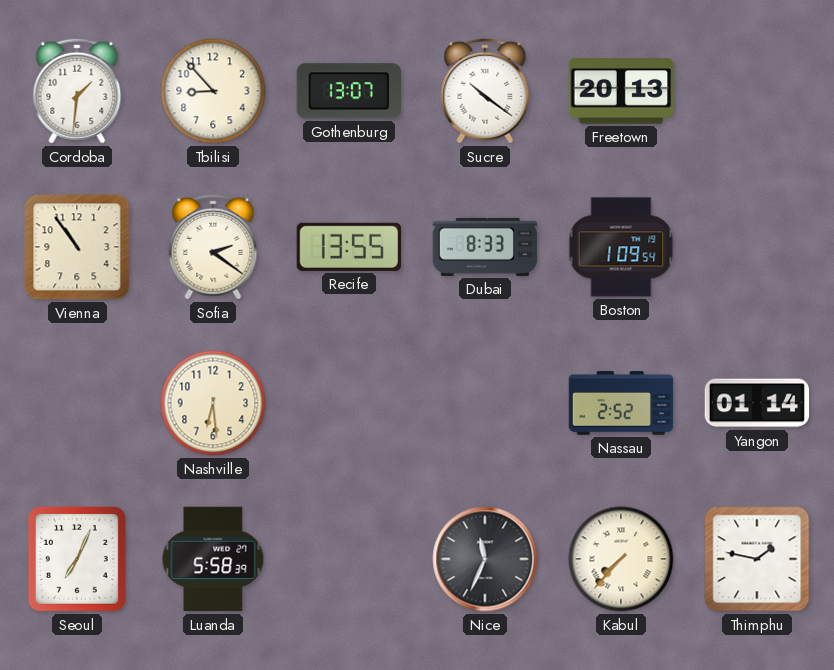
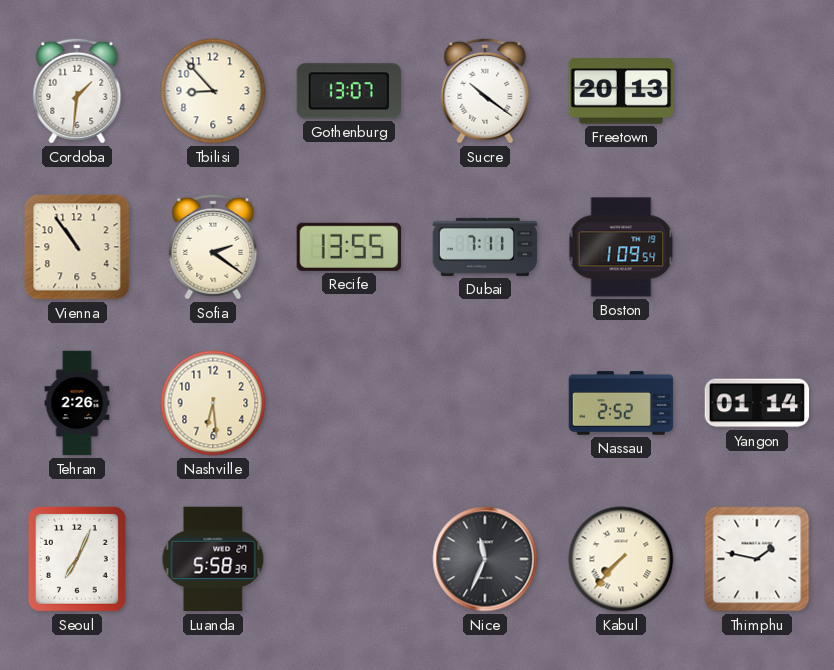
Dubai: 8:33 -> 7:11 (485, 247)
Tehran: none -> 2:26 (77, 403)
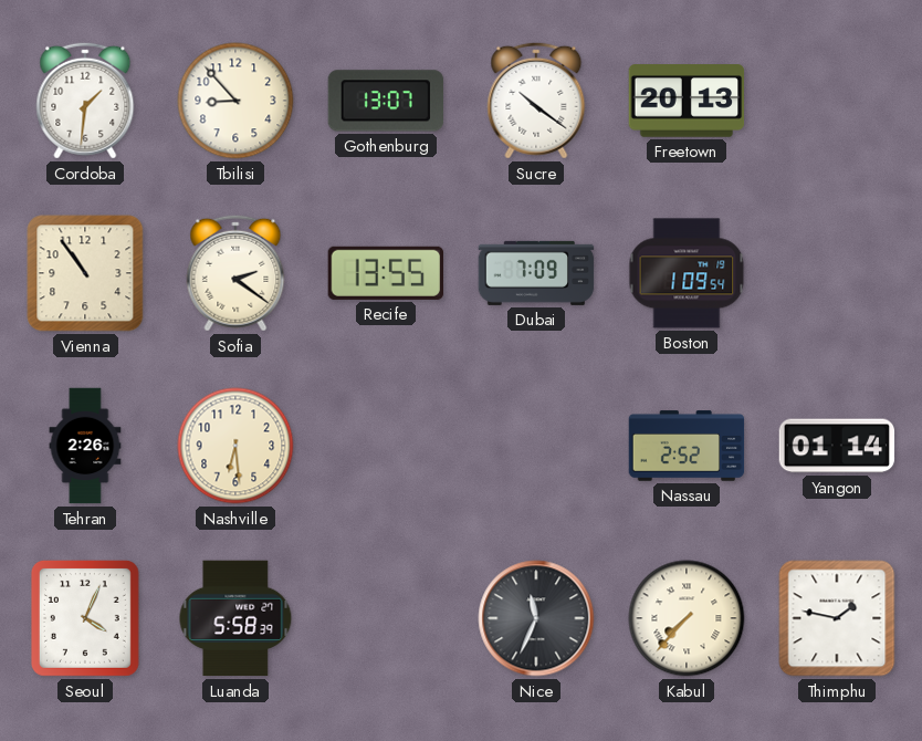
Dubai: 7:11 -> 7:09 (536, 273)
Seoul: 7:04 -> 4:04 (85, 618)
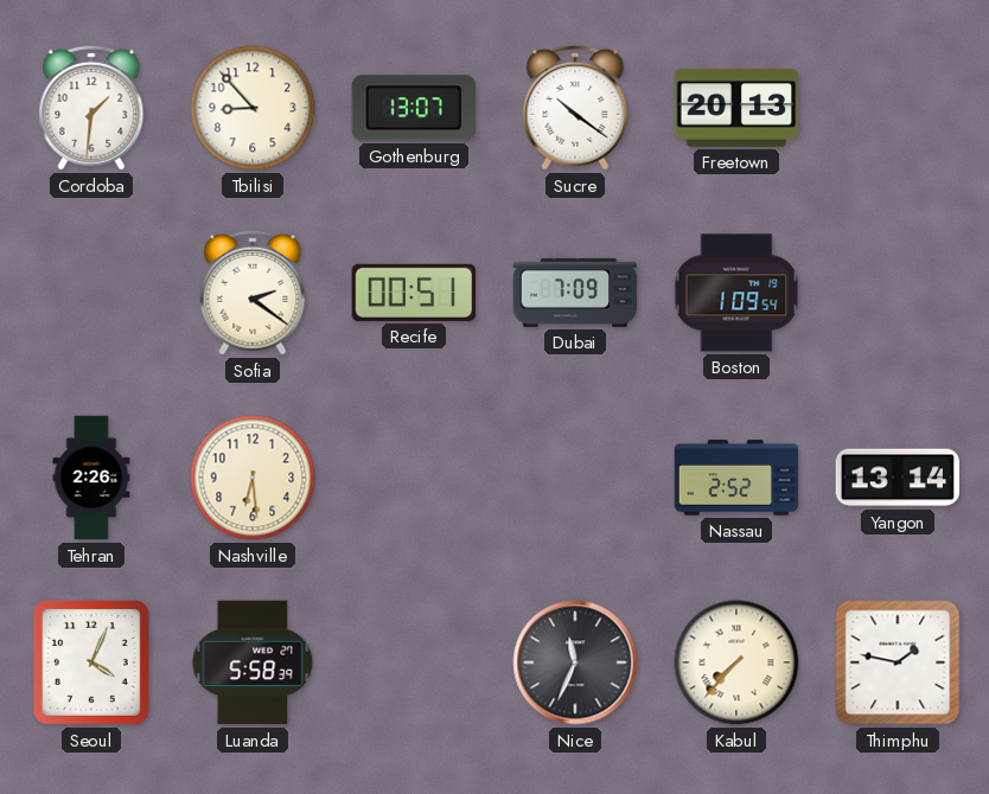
Vienna: 10:54 -> none (85, 273)
Recife: 13:55 -> 00:51 (413, 293)
Yangon: 01:14 -> 13:14 (898, 478)
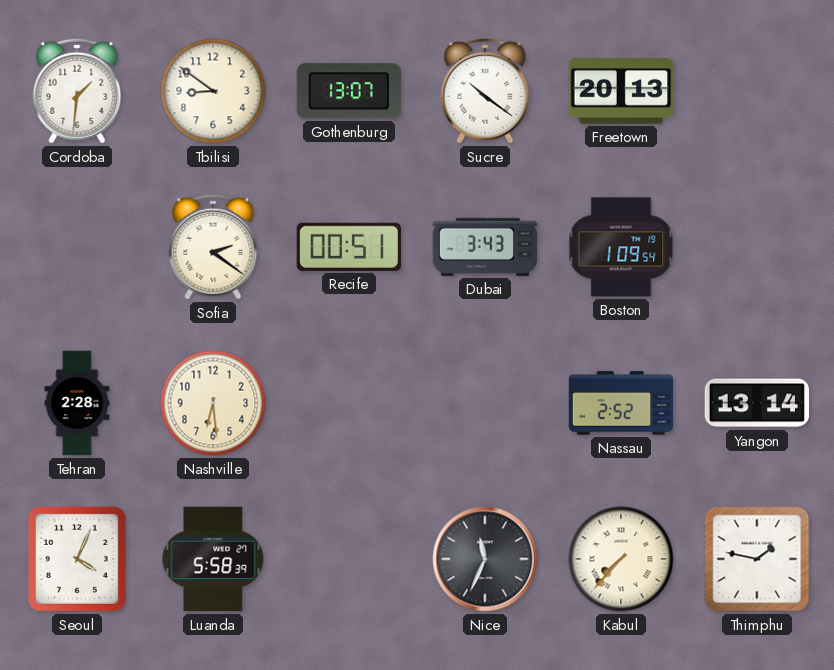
Tbilisi: 8:53 -> 8:51 (213, 91)
Dubai: 7:09 -> 3:43 (485, 247)
Tehran: 2:26 -> 2:28 (77, 403)
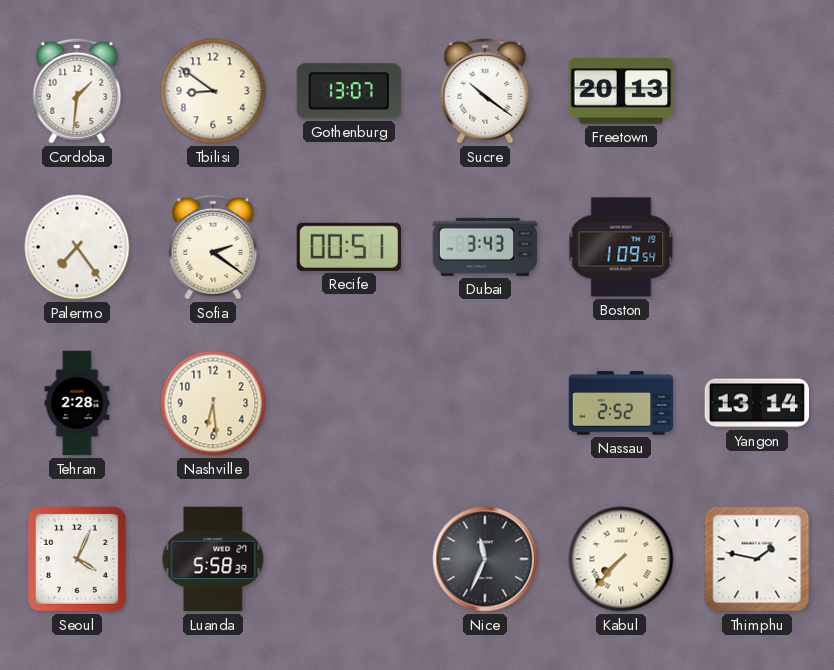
Palermo: none -> 7:24 (77, 247)
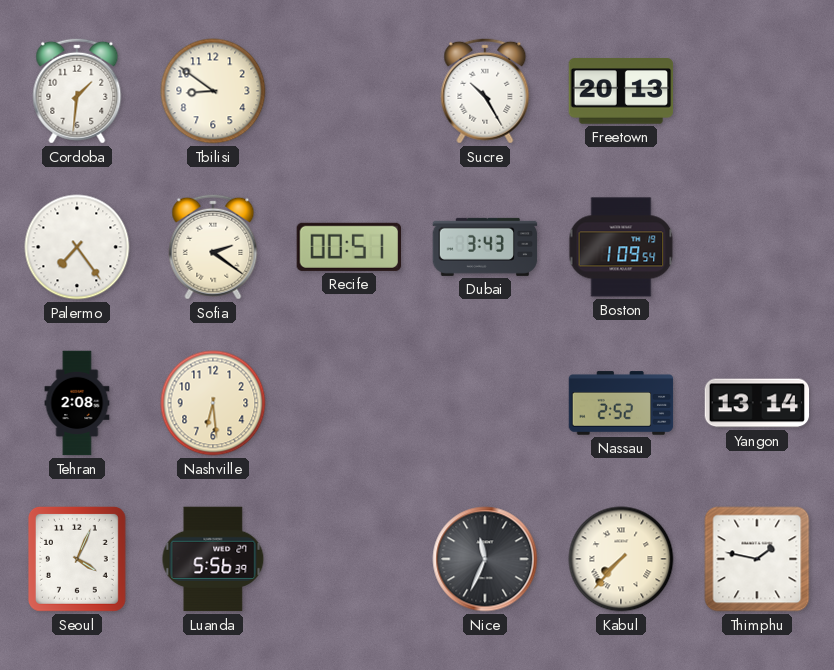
Gothenburg: 13:07 -> none (348, 91)
Sucre: 10:21 -> 10:25 (485, 91)
Tehran: 2:28 -> 2:08 (77, 403)
Luanda: 5:58 -> 5:56 (213, 559)
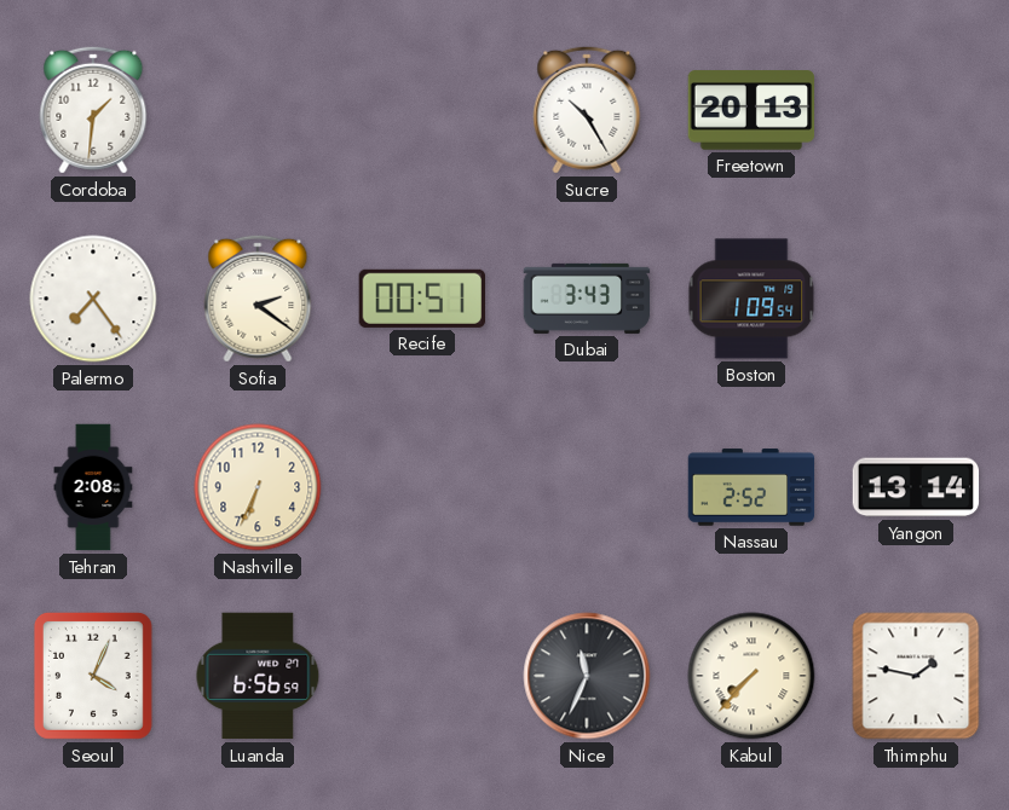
Tbilisi: 8:51 -> none (213, 91)
Nashville: 6:29 -> 6:34 (258, 487)
Luanda: 5:56 -> 6:56 (258, 676)
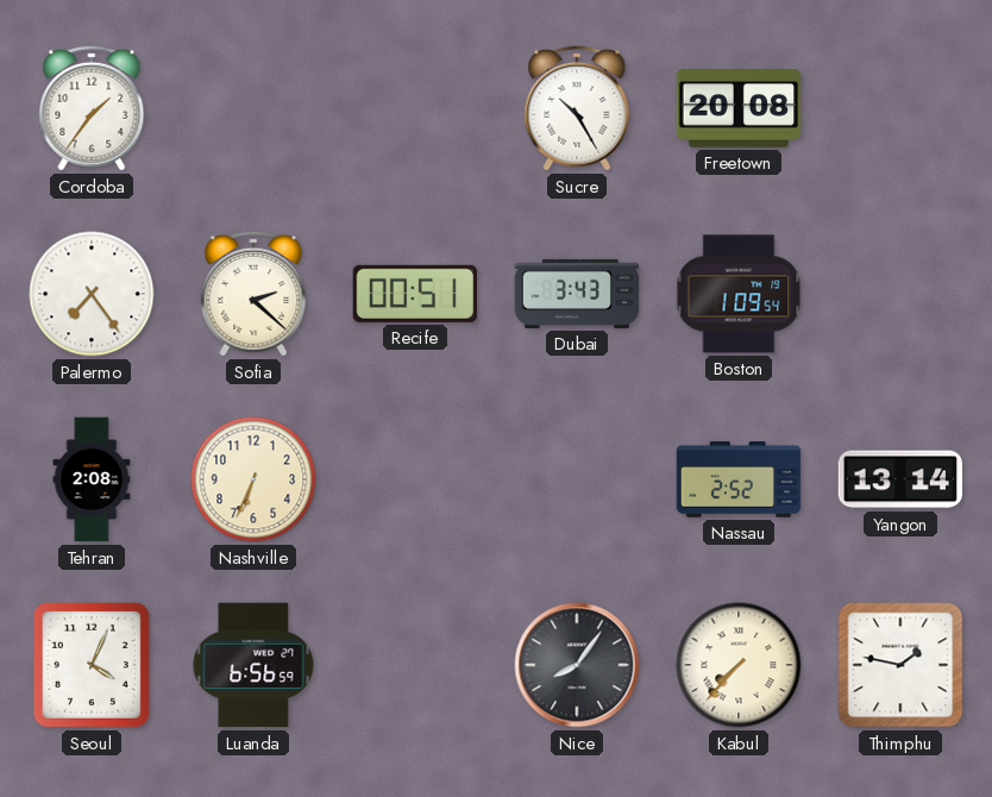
Cordoba: 1:31 -> 1:36 (92, 108)
Freetown: 20:13 -> 20:08 (739, 108)
Sofia: 2:21 -> 2:22 (253, 294)
Nice: 11:34 -> 8:06 (577, 665)
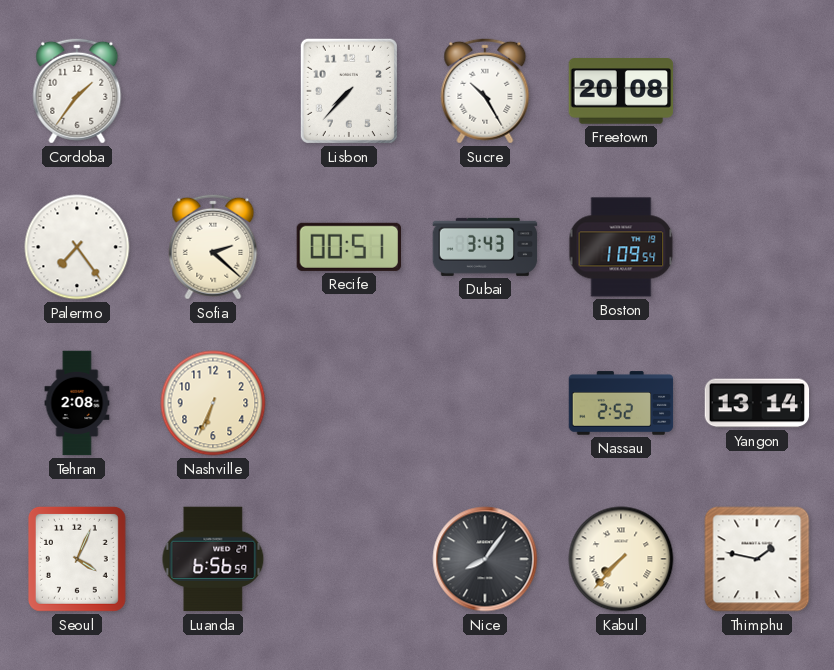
Lisbon: none -> 7:37 (349, 91)
